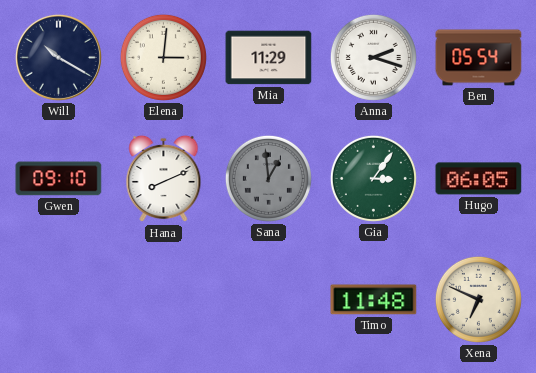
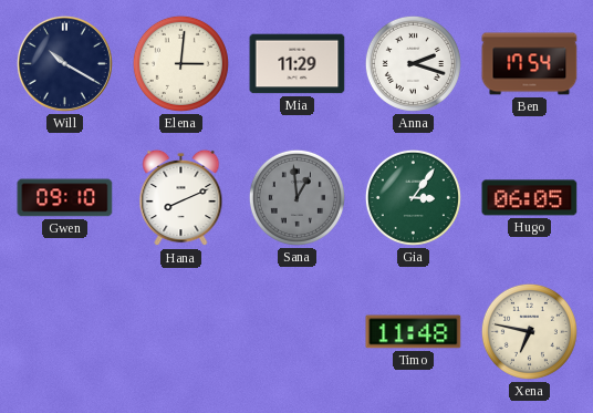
Ben: 05:54 -> 17:54 (530, 64)
Xena: 6:49 -> 6:47 (529, 331)
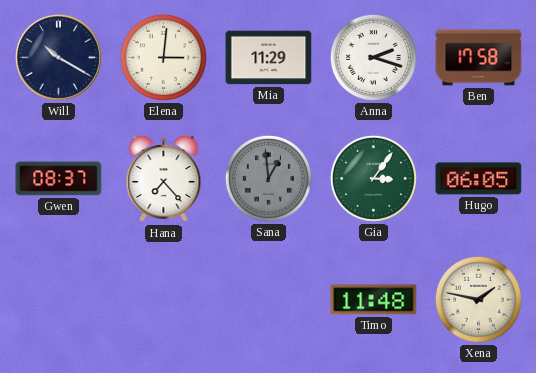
Ben: 17:54 -> 17:58 (479, 58)
Gwen: 09:10 -> 08:37 (59, 179)
Hana: 8:11 -> 7:23 (164, 179)
Xena: 6:47 -> 1:47 (478, 299)
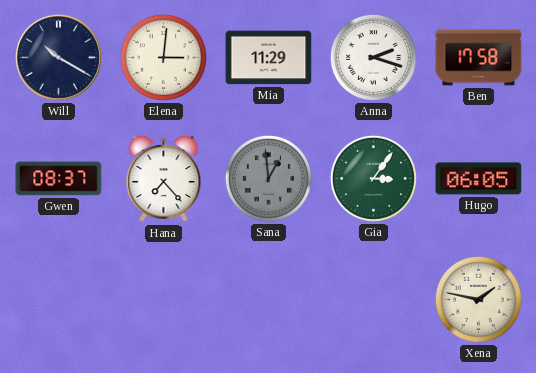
Timo: 11:48 -> none (374, 300)
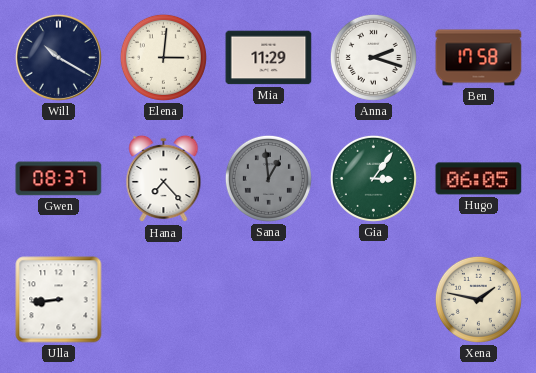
Ulla: none -> 8:44 (59, 300)
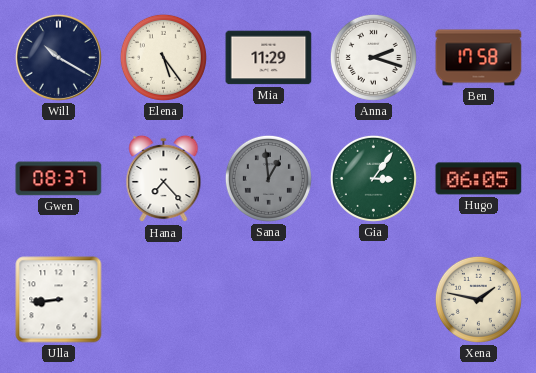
Elena: 3:01 -> 5:24 (163, 57)
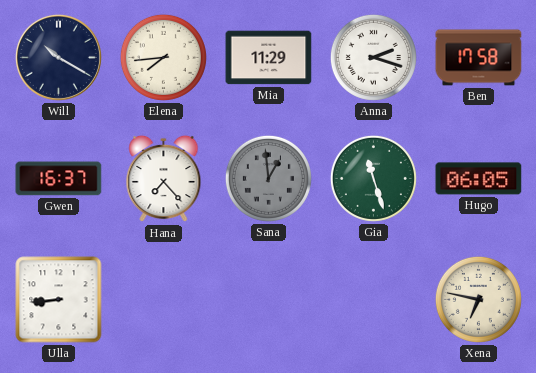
Elena: 5:24 -> 7:44 (163, 57)
Gwen: 08:37 -> 16:37 (59, 179)
Gia: 3:06 -> 11:27 (373, 178)
Xena: 1:47 -> 6:47 (478, 299)
